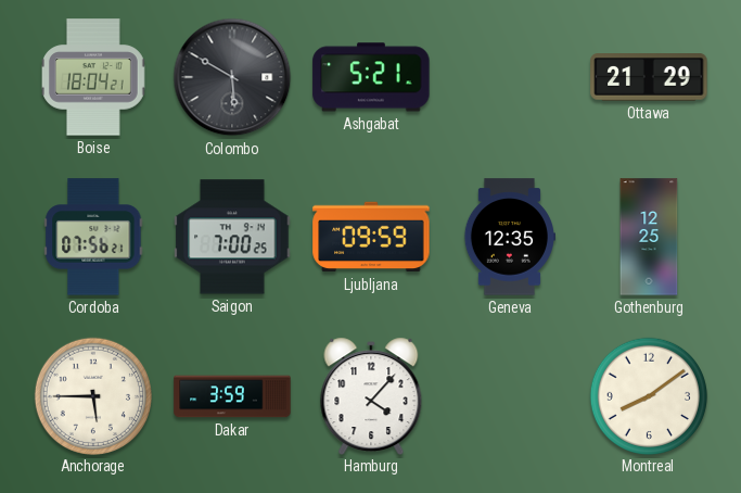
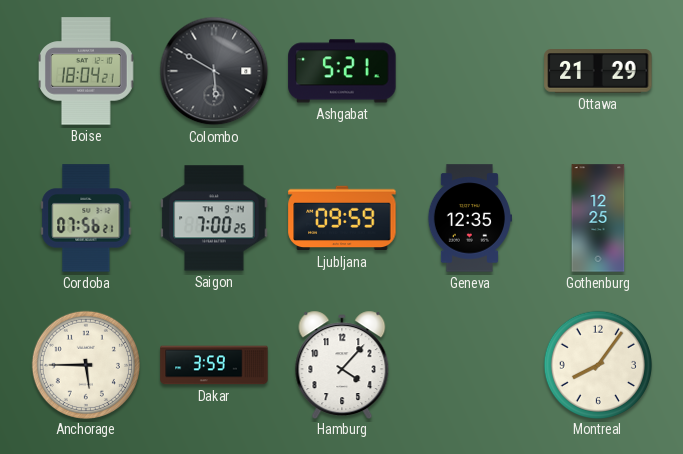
Montreal: 8:09 -> 8:06 (597, 364)
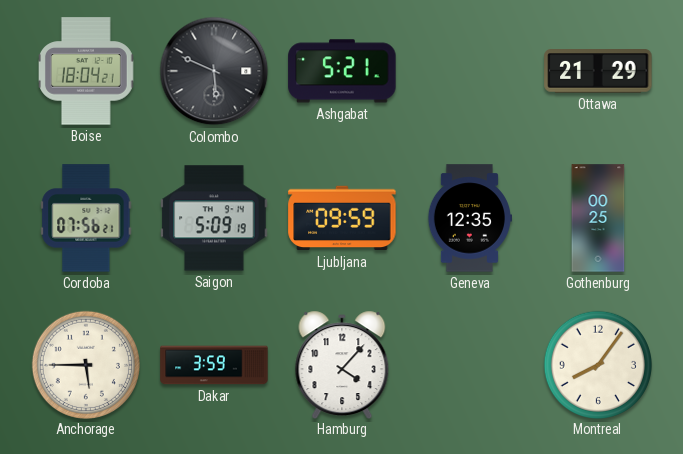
Colombo: 5:50 -> 5:49 (214, 71)
Saigon: 7:00 -> 5:09 (214, 218)
Gothenburg: 12:25 -> 00:25 (598, 218)
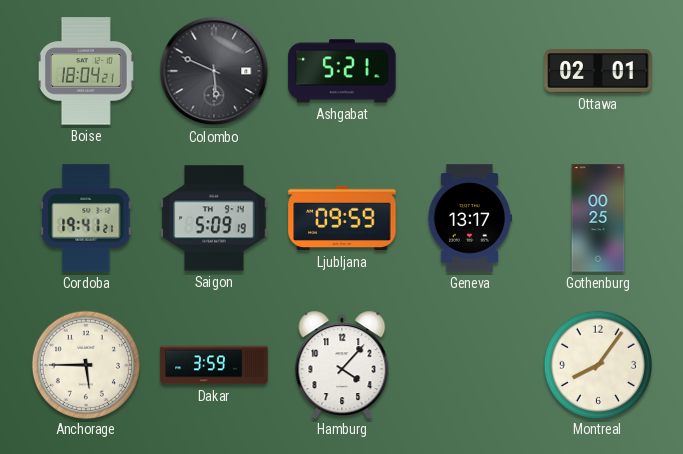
Ottawa: 21:29 -> 02:01 (598, 72)
Cordoba: 07:56 -> 19:41 (86, 218)
Geneva: 12:35 -> 13:17 (469, 218)
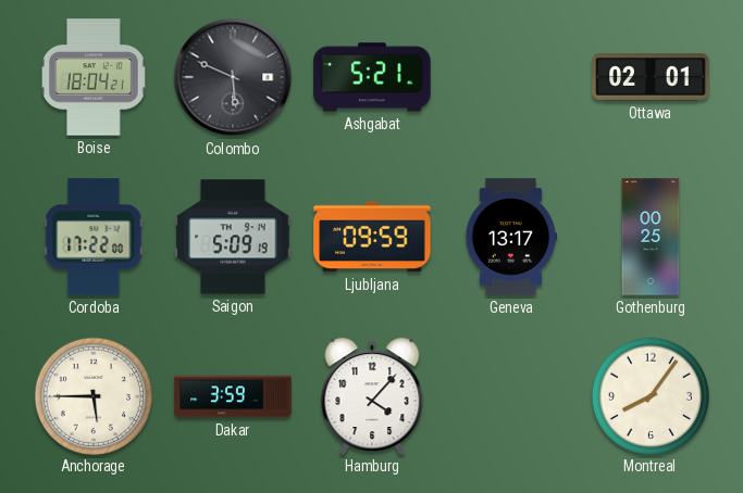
Cordoba: 19:41 -> 17:22 (94, 237)
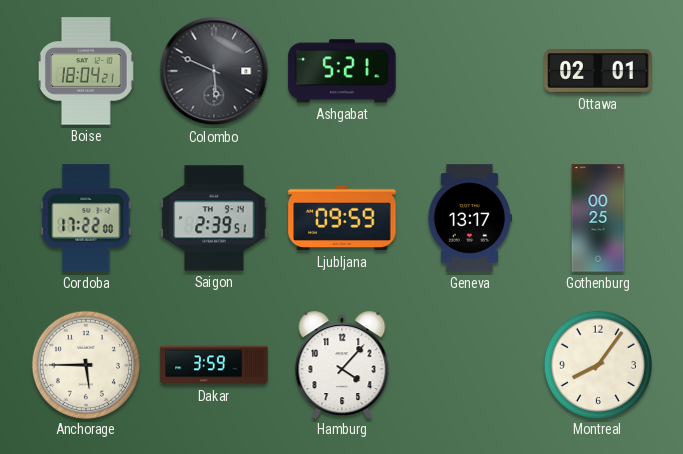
Saigon: 5:09 -> 2:39 (214, 218)
